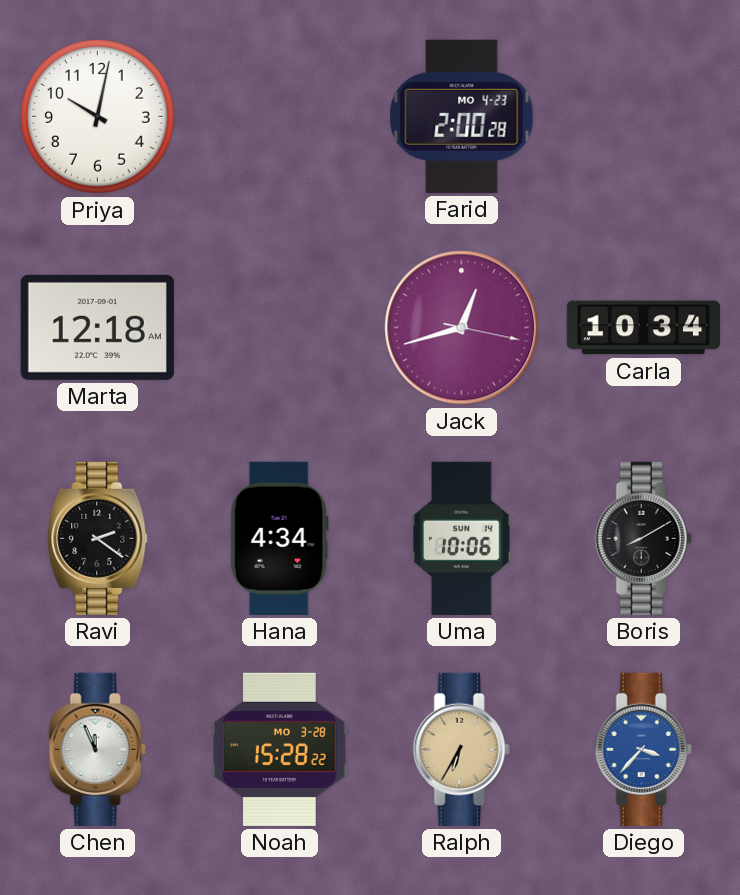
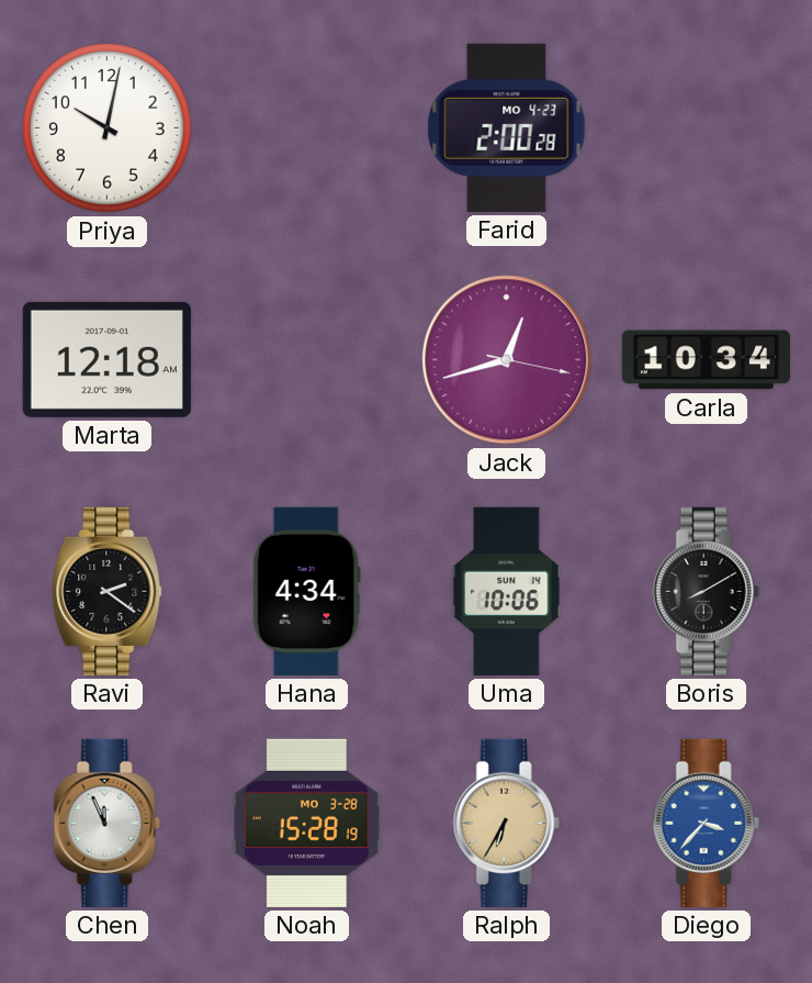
Noah: 15:28:22 -> 15:28:19 (306, 823)
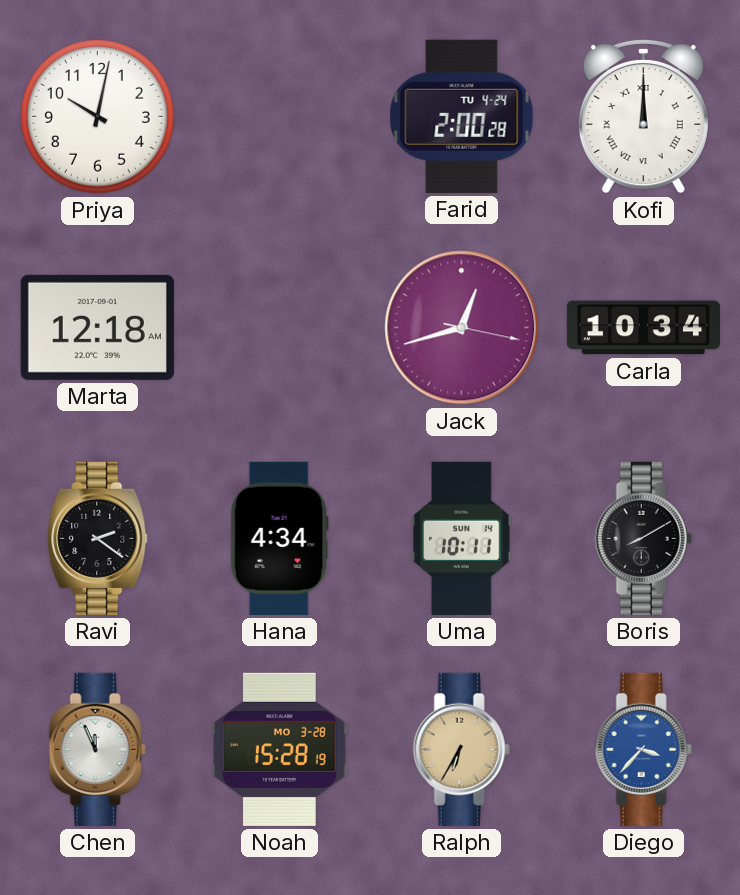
Farid date: MO 4-23 -> TU 4-24 (462, 116)
Kofi: none -> 12:00 (643, 116)
Uma: 10:06 -> 10:11 (462, 538)
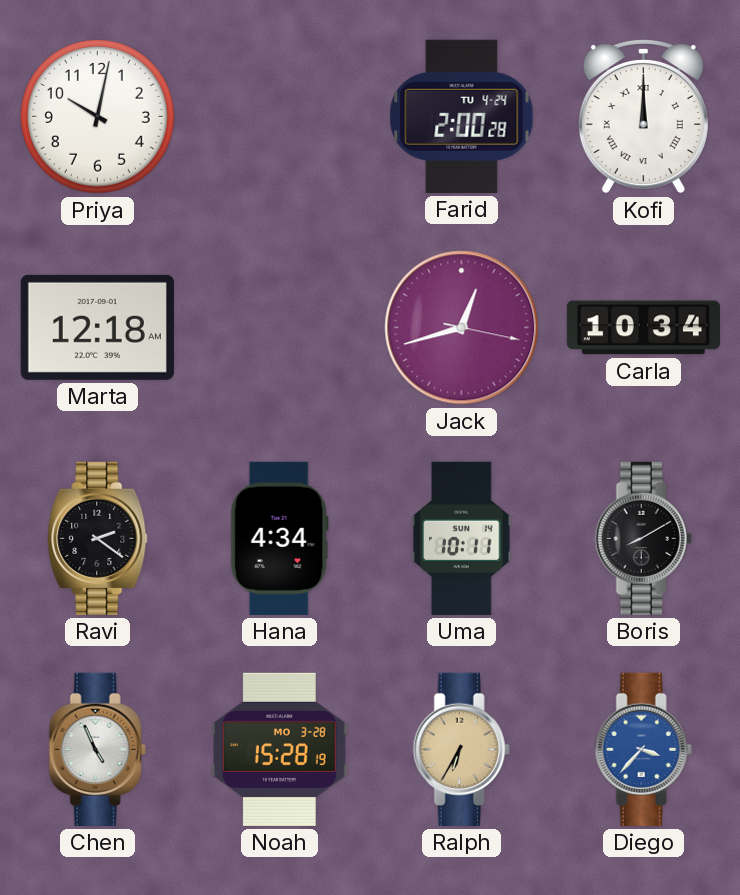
Chen: 11:56 -> 4:56 (97, 749)
